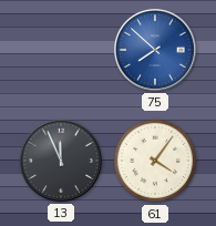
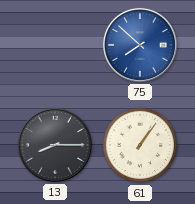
13: 11:56 -> 8:15 (55, 145)
61: 4:06 -> 1:06 (140, 145)
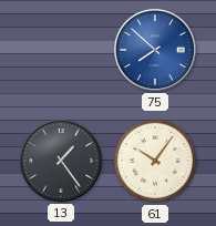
13: 8:15 -> 1:24 (61, 161)
61: 1:06 -> 10:06 (155, 161)
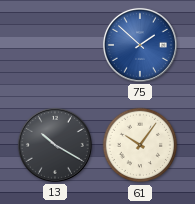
75: 7:52 -> 1:52 (140, 45)
13: 1:24 -> 10:20 (55, 145)
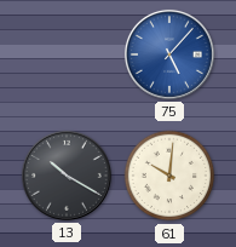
75: 1:52 -> 5:07 (169, 54)
61: 10:06 -> 10:01 (169, 176)
